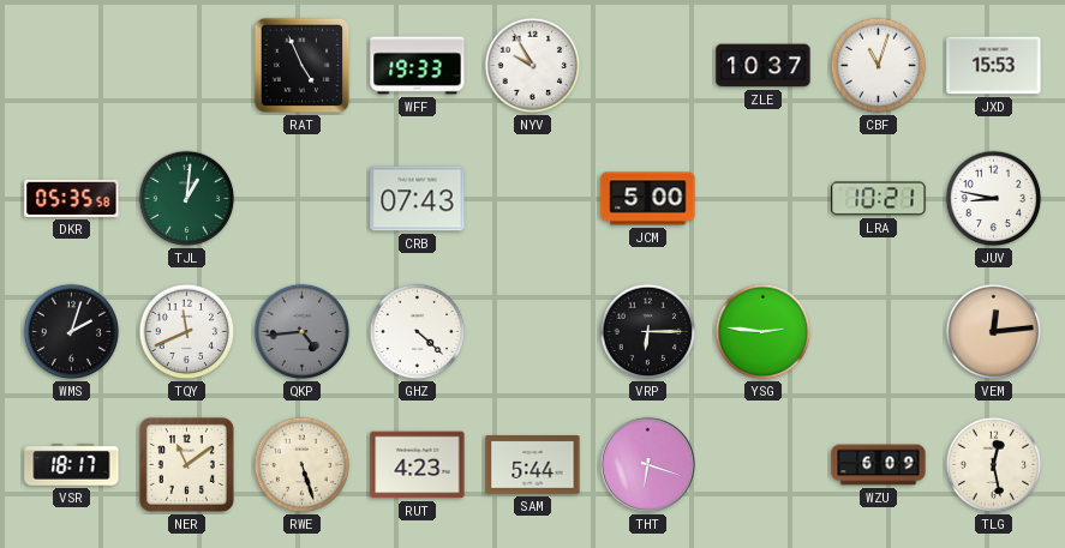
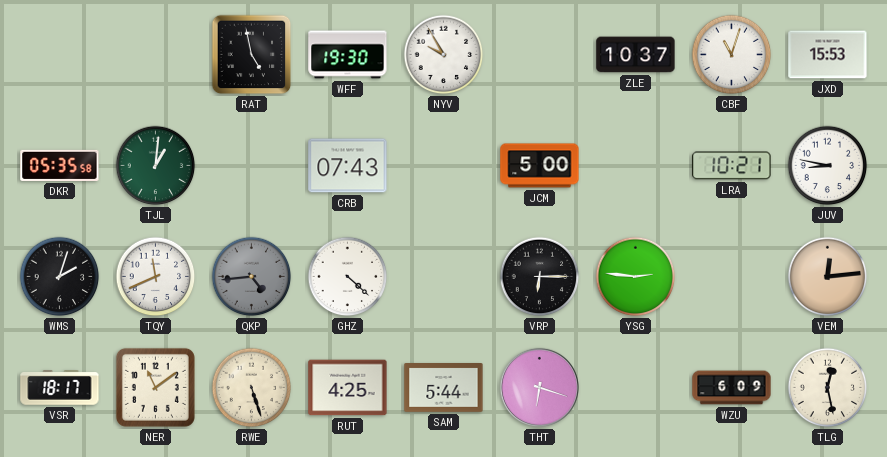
RAT: 4:56 -> 4:58 (252, 55)
WFF: 19:33 -> 19:30 (348, 55)
RUT: 4:23 -> 4:25 (348, 388)
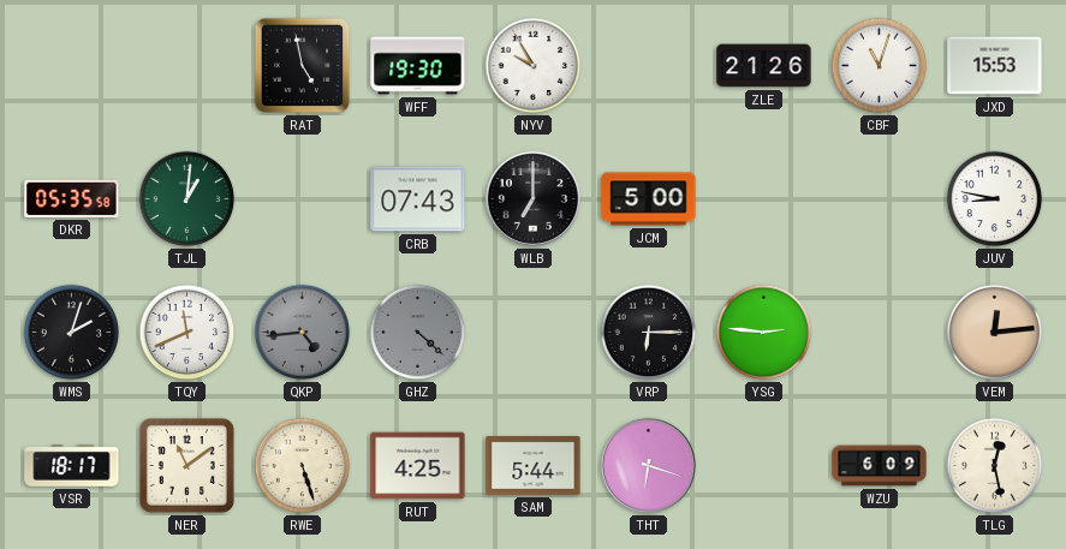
ZLE: 10:37 -> 21:26 (764, 66)
WLB: none -> 7:00 (532, 198)
LRA: 10:21 -> none (732, 166)
GHZ dial: white -> grey (418, 333)
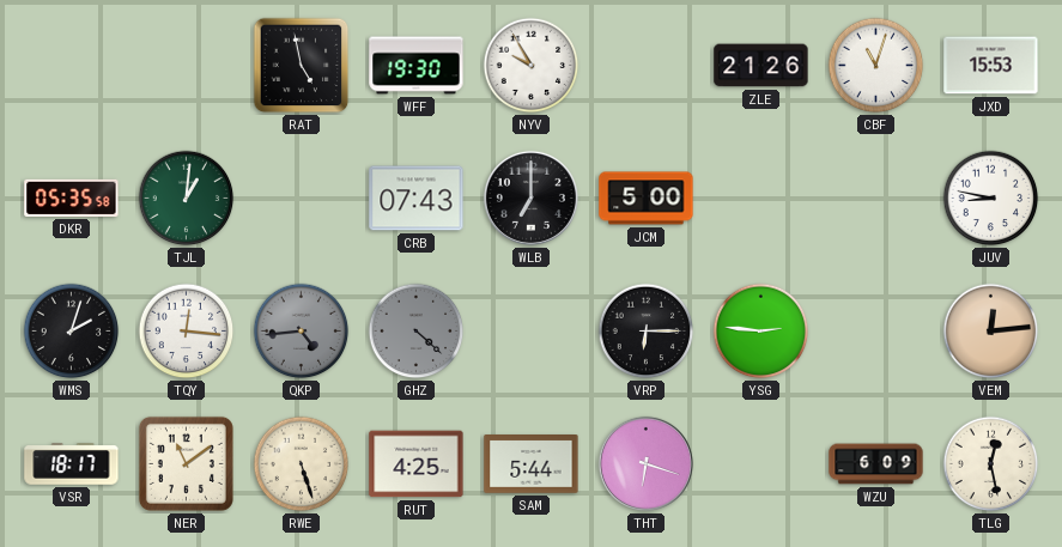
TQY: 11:41 -> 12:16 (187, 332)
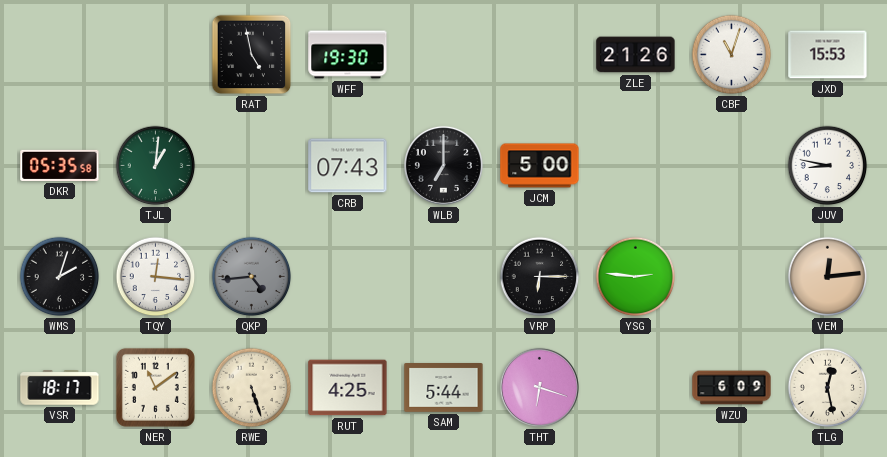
NYV: 9:55 -> none (532, 66)
GHZ: 4:22 -> none (417, 332)
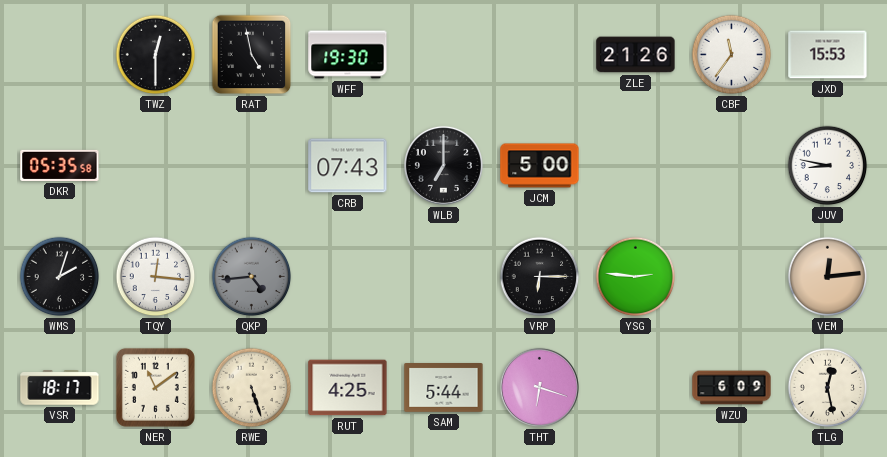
TWZ: none -> 12:30 (156, 55)
CBF: 11:03 -> 11:36 (732, 55)
TJL: 1:01 -> none (156, 166)
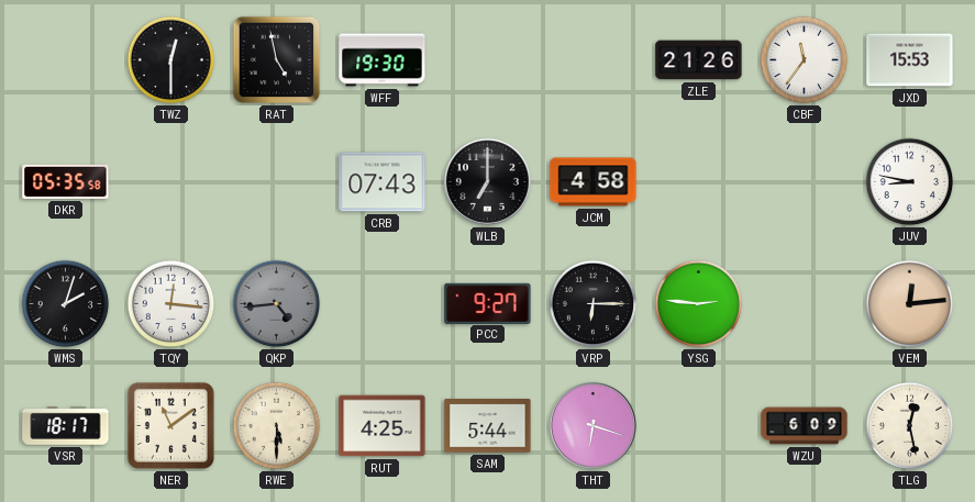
JCM: 5:00 -> 4:58 (594, 182)
PCC: none -> 9:27 (488, 303)
RWE: 5:27 -> 5:30 (277, 426)
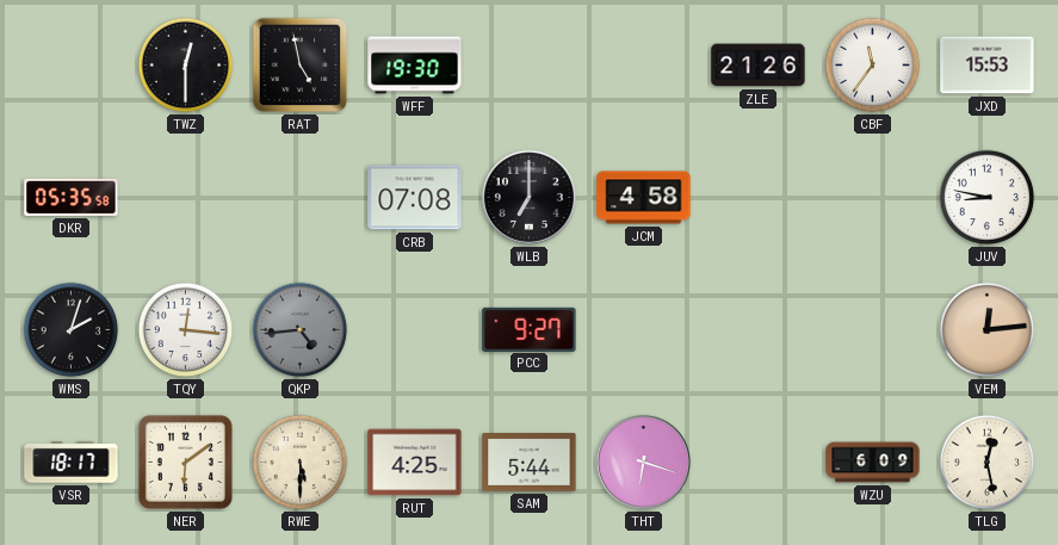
CRB: 07:43 -> 07:08 (415, 198)
VRP: 6:15 -> none (594, 304)
YSG: 2:46 -> none (699, 304)
NER: 11:09 -> 6:09 (185, 462)
